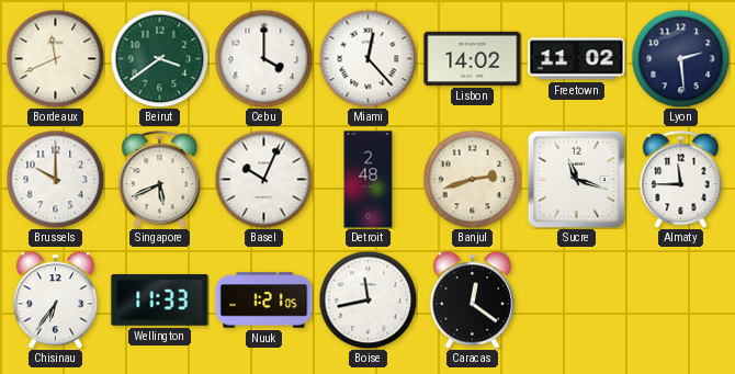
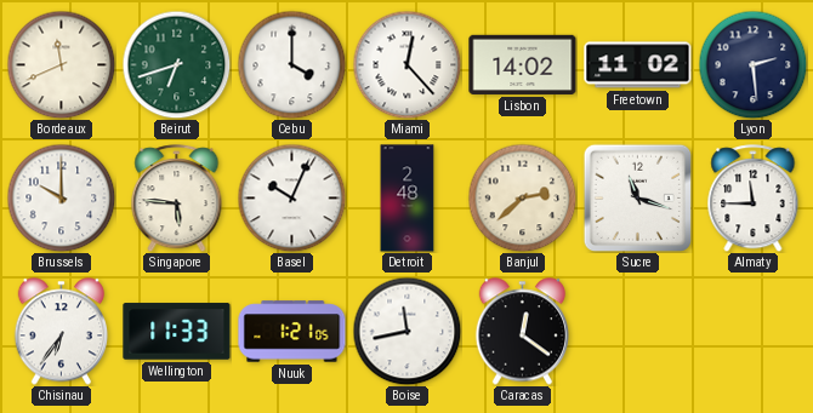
Beirut: 3:39 -> 6:42 (176, 64)
Singapore: 5:41 -> 5:46 (177, 199)
Banjul: 2:42 -> 2:38 (522, 197)
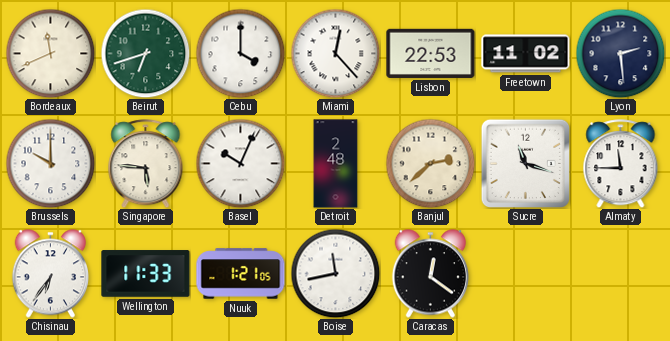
Lisbon: 14:02 -> 22:53 (431, 53)
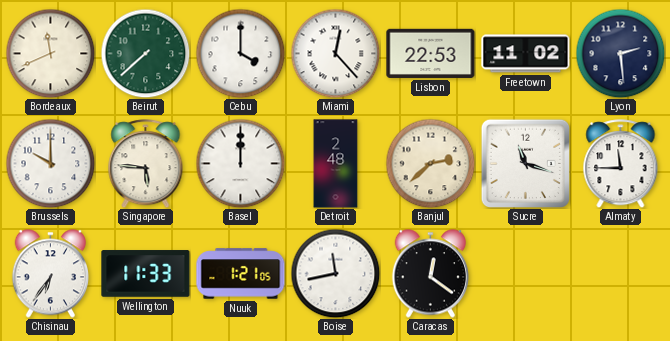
Beirut: 6:42 -> 7:38 (145, 53)
Basel: 10:04 -> 12:00 (240, 163)
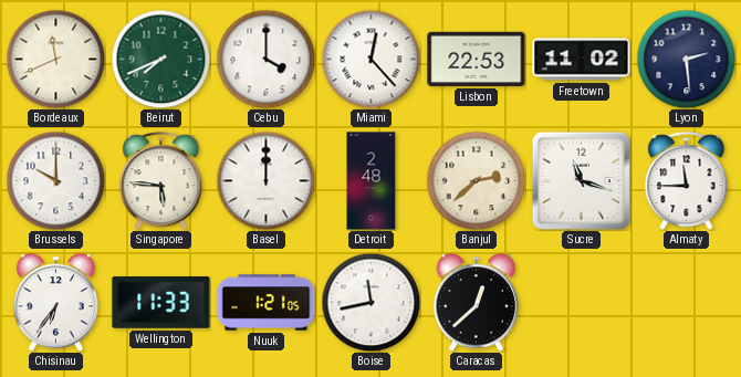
Beirut: 7:38 -> 7:41 (160, 59)
Caracas: 12:21 -> 12:38 (476, 303)
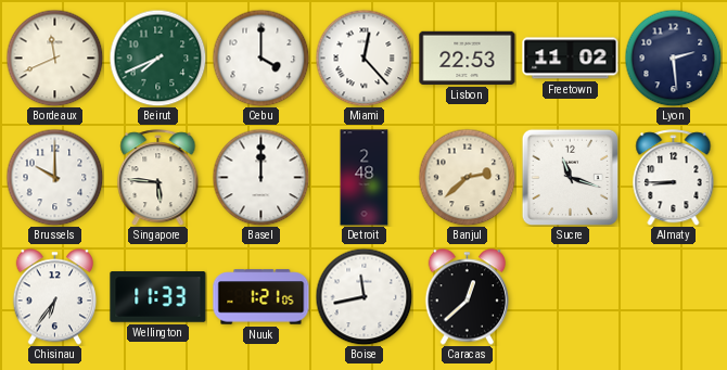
Almaty: 11:45 -> 8:45 (674, 178)
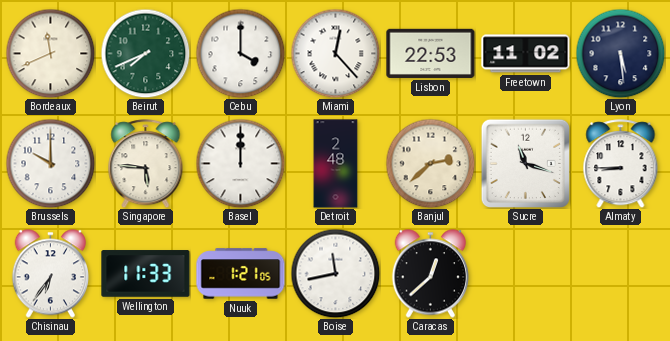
Lyon: 2:29 -> 5:29 (620, 53)
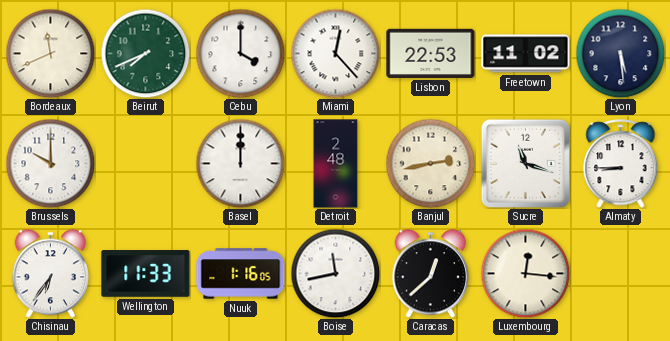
Singapore: 5:46 -> none (146, 164)
Banjul: 2:38 -> 2:43 (430, 163)
Nuuk: 1:21 -> 1:16 (241, 274)
Luxembourg: none -> 12:16 (525, 273)
